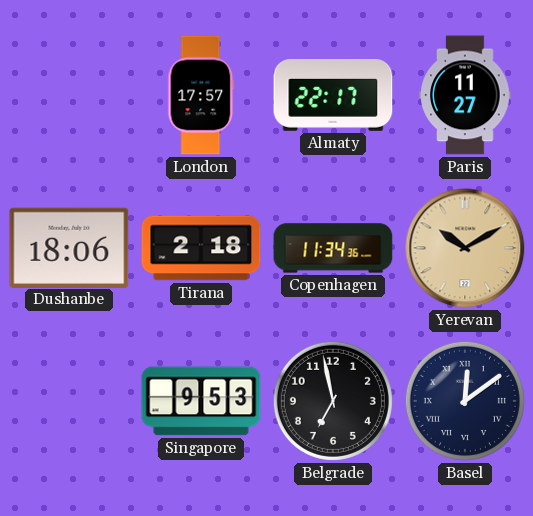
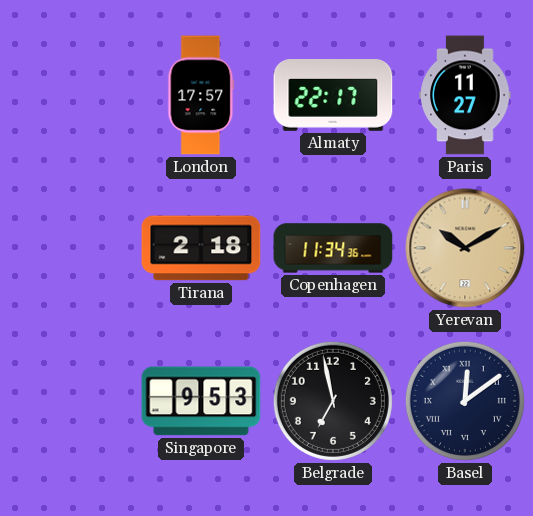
Dushanbe: 18:06 -> none (69, 247)
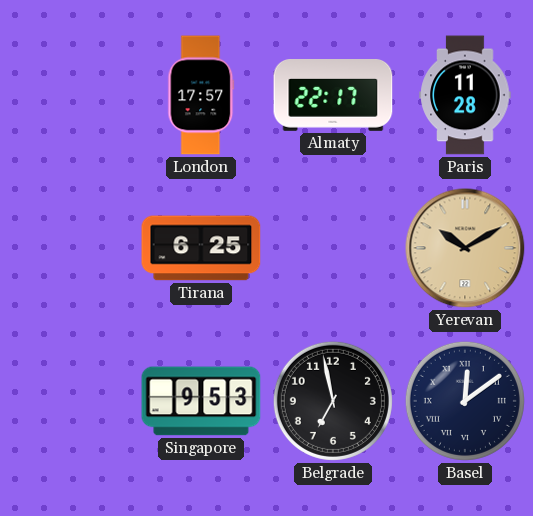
Paris: 11:27 -> 11:28 (465, 95)
Tirana: 2:18 -> 6:25 (201, 248)
Copenhagen: 11:34 -> none (333, 248)
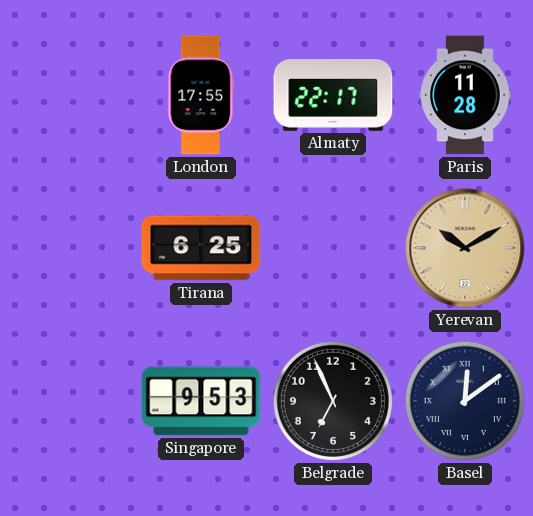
London: 17:57 -> 17:55 (201, 95)
Belgrade: 6:58 -> 6:56 (333, 401)
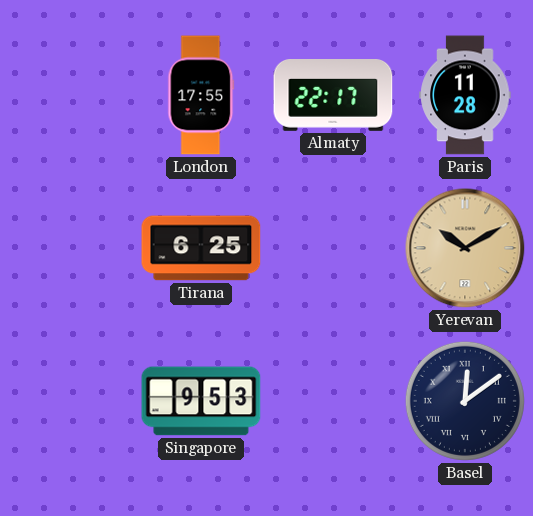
Belgrade: 6:56 -> none (333, 401)
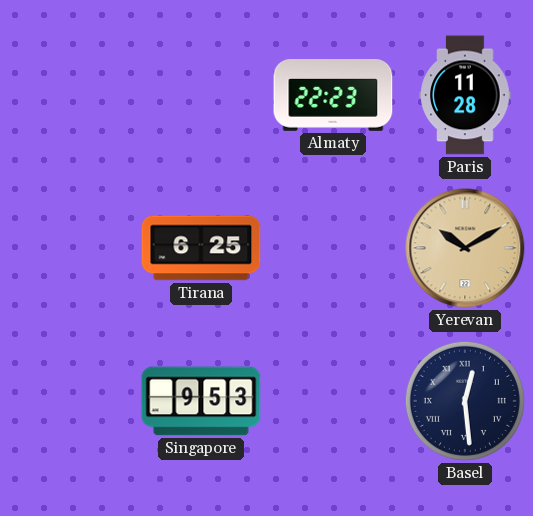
London: 17:55 -> none (201, 95)
Almaty: 22:17 -> 22:23 (333, 96)
Basel: 12:09 -> 12:29 (465, 401)
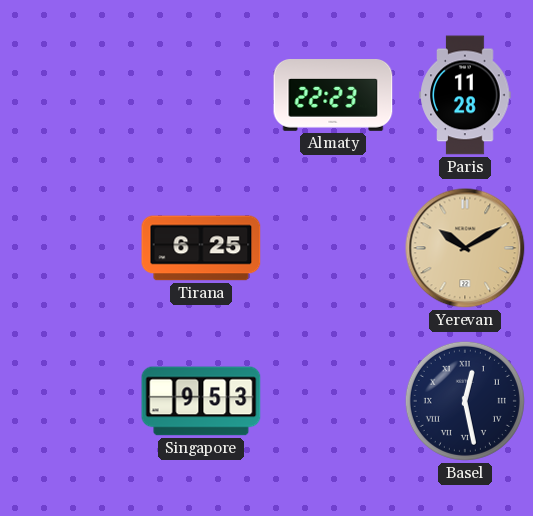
Basel: 12:29 -> 12:28 (465, 401)
